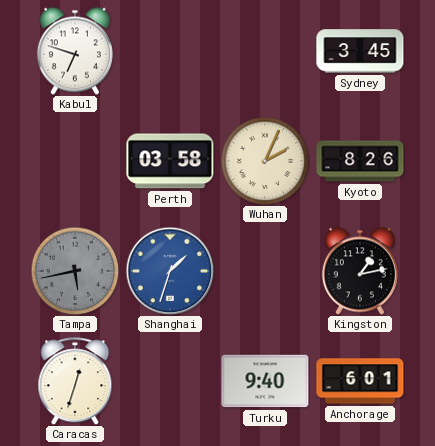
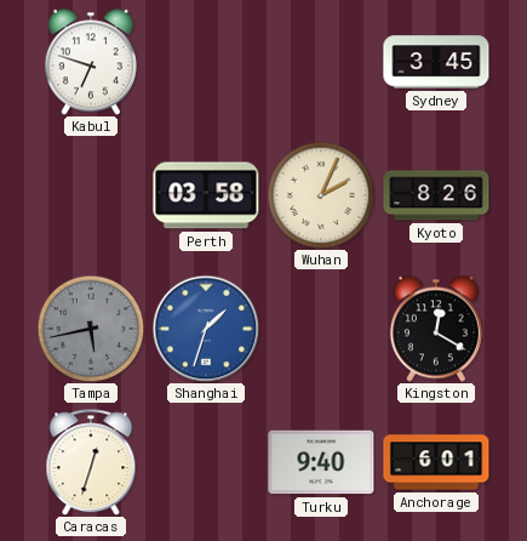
Kingston: 1:13 -> 12:20 (436, 329)
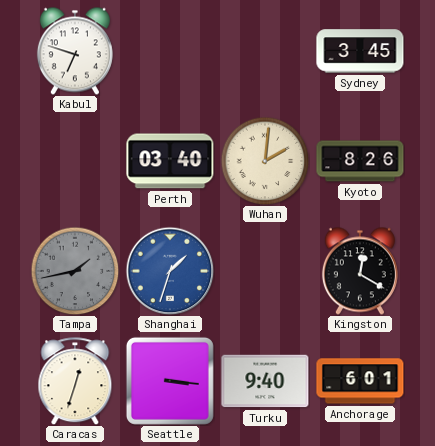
Perth: 03:58 -> 03:40 (170, 161)
Wuhan: 2:04 -> 2:01 (265, 161)
Tampa: 5:43 -> 1:43 (75, 271)
Seattle: none -> 3:16 (170, 381)
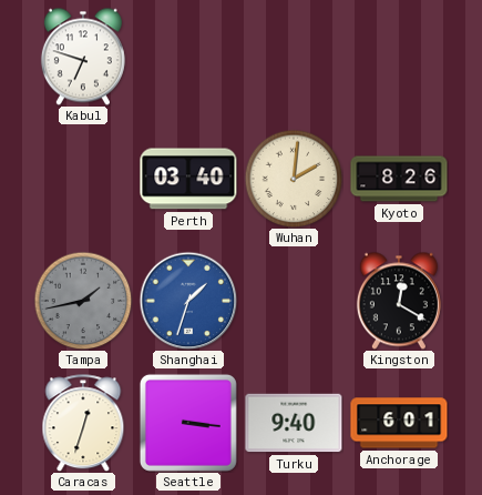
Sydney: 3:45 -> none (360, 51)
